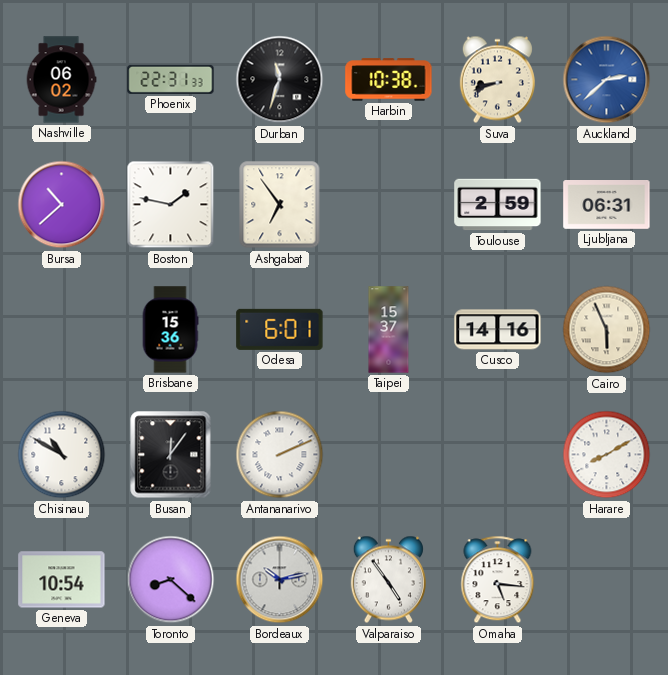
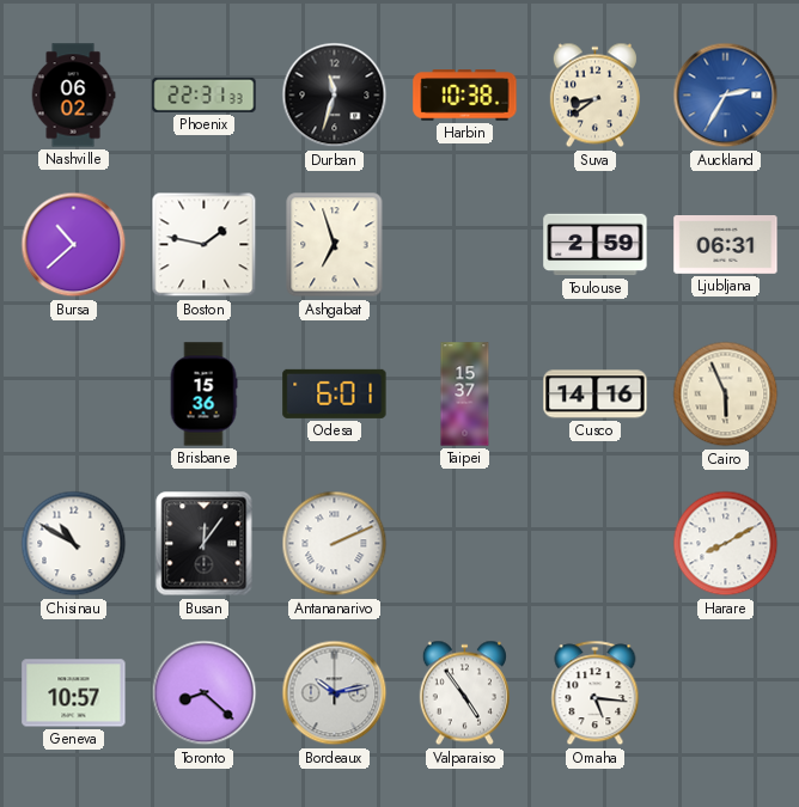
Suva: 8:42 -> 8:39 (594, 96)
Auckland: 2:38 -> 2:35 (726, 96)
Ashgabat: 6:54 -> 6:57 (335, 245)
Geneva: 10:54 -> 10:57 (74, 693)
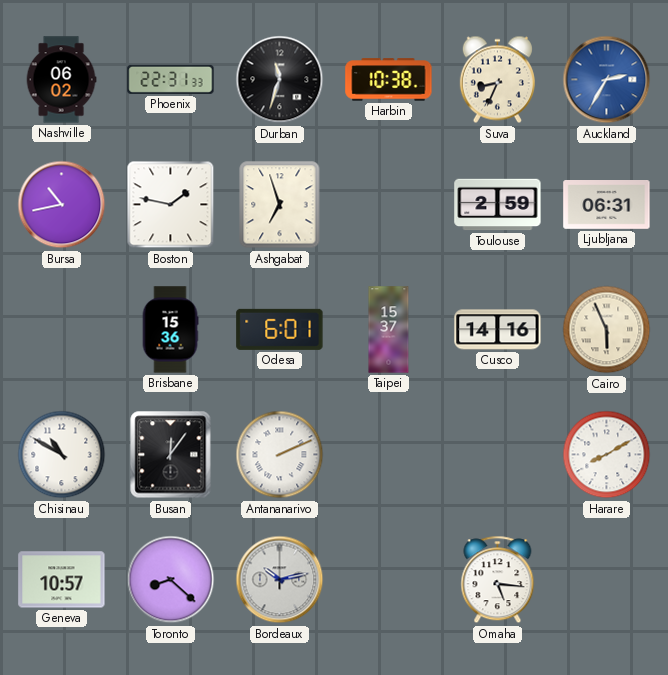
Suva: 8:39 -> 8:34 (497, 80)
Bursa: 10:38 -> 10:43 (62, 205)
Valparaiso: 4:54 -> none (464, 693)
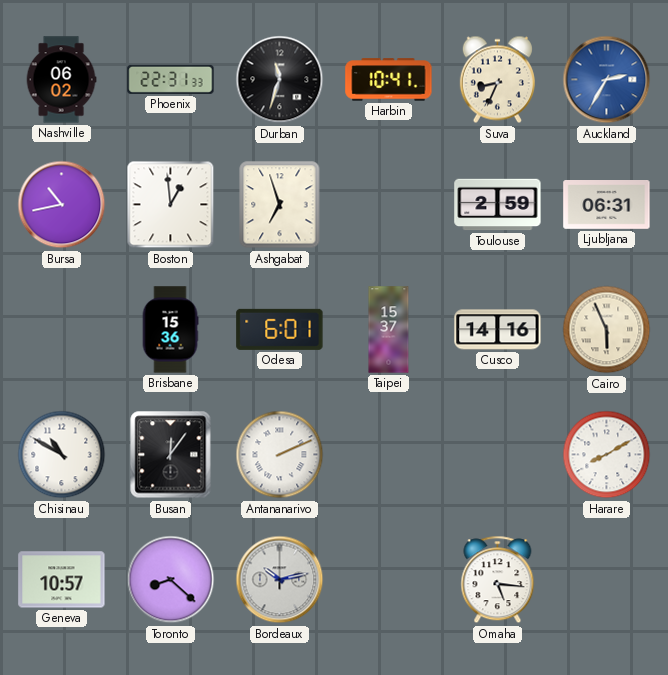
Harbin: 10:38 -> 10:41 (389, 80)
Boston: 1:47 -> 12:59 (171, 205)
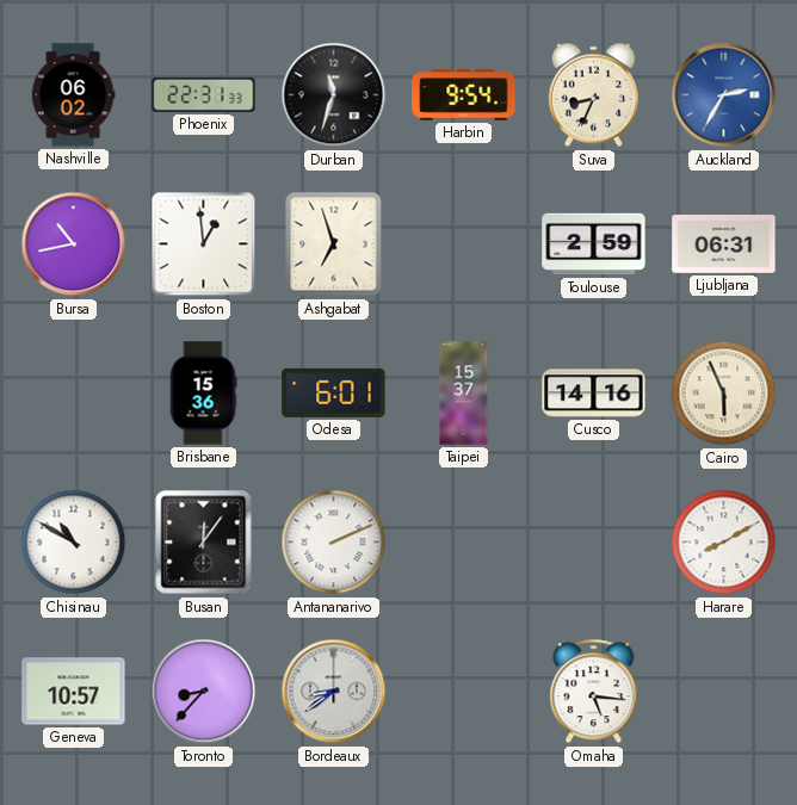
Harbin: 10:41 -> 9:54 (464, 95)
Toronto: 8:22 -> 8:37 (204, 692)
Bordeaux: 10:13 -> 8:39 (334, 692)
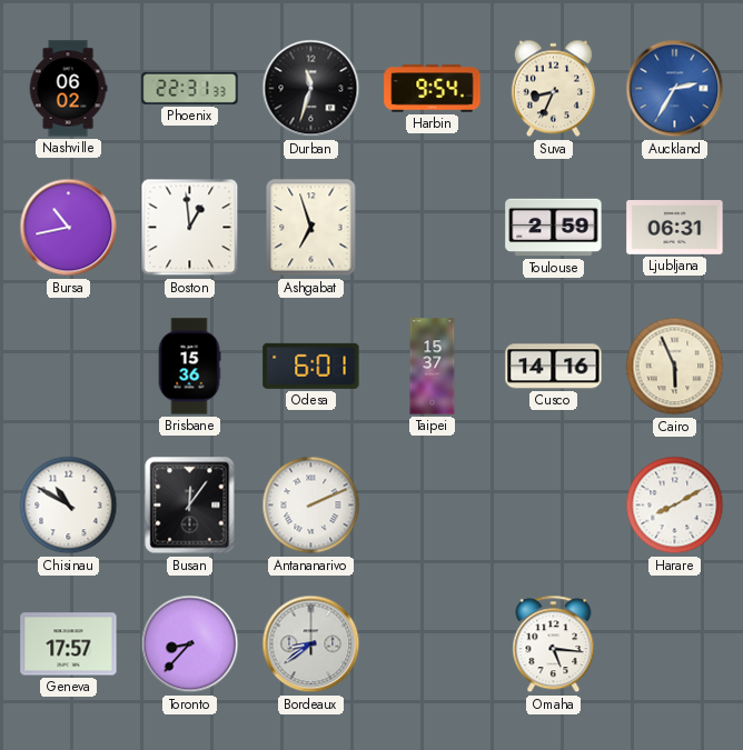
Geneva: 10:57 -> 17:57 (69, 644)
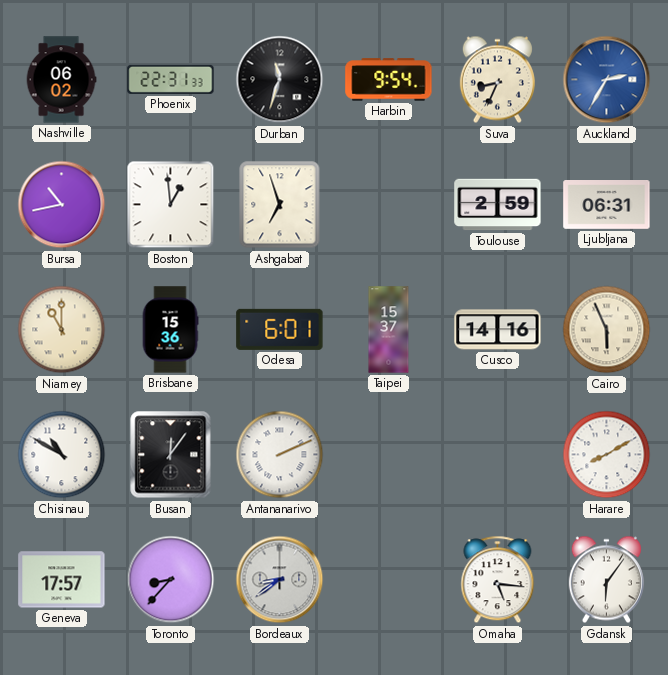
Niamey: none -> 11:00 (62, 330)
Gdansk: none -> 6:06 (606, 580)
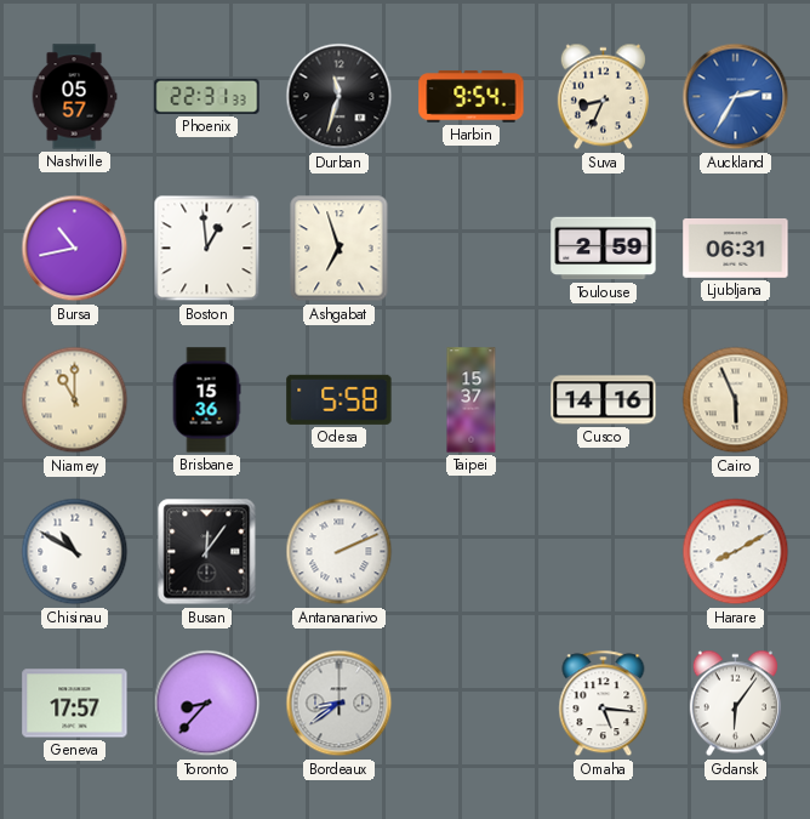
Nashville: 06:02 -> 05:57 (74, 97)
Odesa: 6:01 -> 5:58 (340, 399)
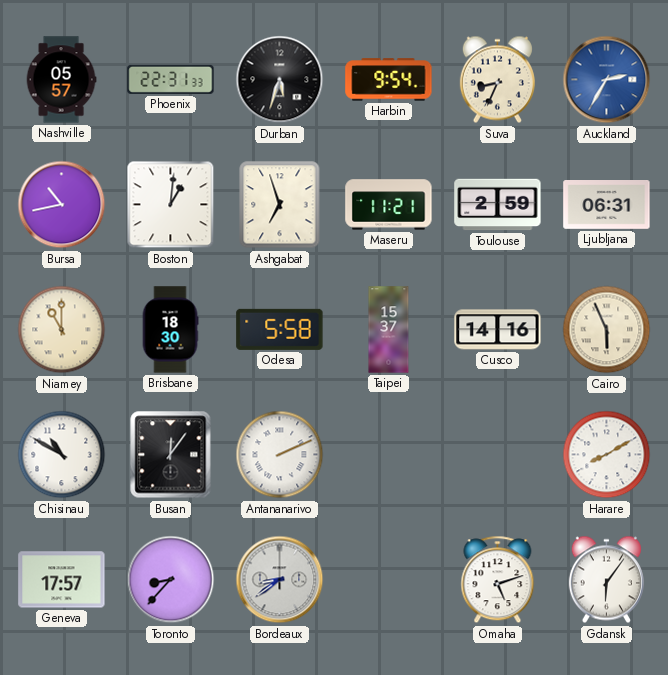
Durban: 11:33 -> 5:33 (280, 80)
Boston: 12:59 -> 1:01 (171, 205)
Maseru: none -> 11:21 (389, 205)
Brisbane: 15:36 -> 18:30 (170, 330)
Omaha: 5:16 -> 5:12 (498, 580)
